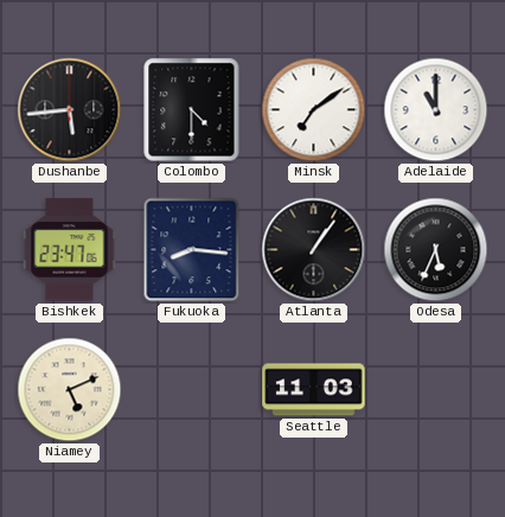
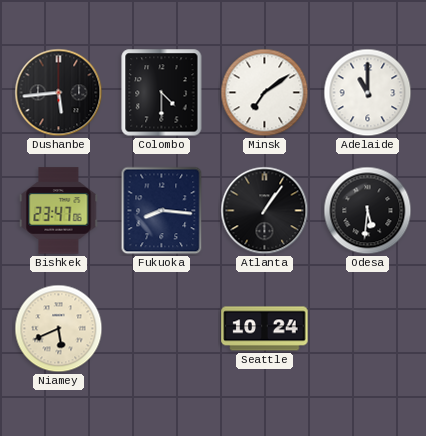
Odesa: 5:34 -> 5:31 (368, 211)
Niamey: 5:11 -> 5:41 (59, 329)
Seattle: 11:03 -> 10:24 (265, 329)
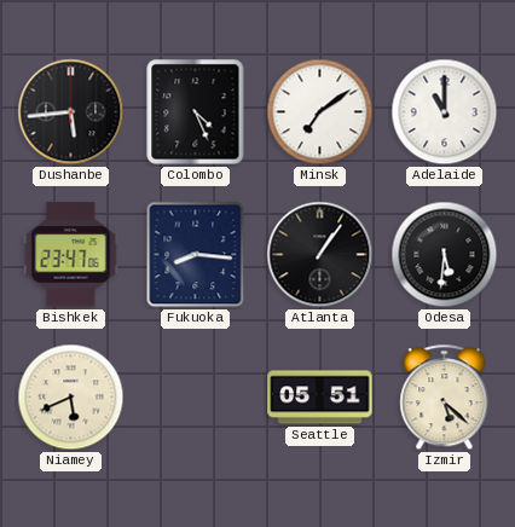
Colombo: 4:30 -> 4:26 (196, 112)
Seattle: 10:24 -> 05:51 (320, 398)
Izmir: none -> 5:22 (445, 398)
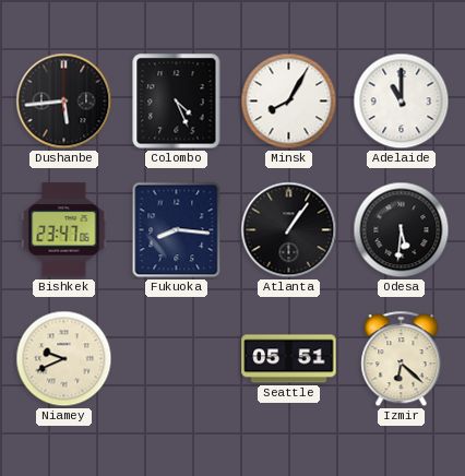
Minsk: 7:09 -> 8:05 (289, 102)
Niamey: 5:41 -> 9:41 (64, 359)
Izmir: 5:22 -> 6:22 (402, 359)
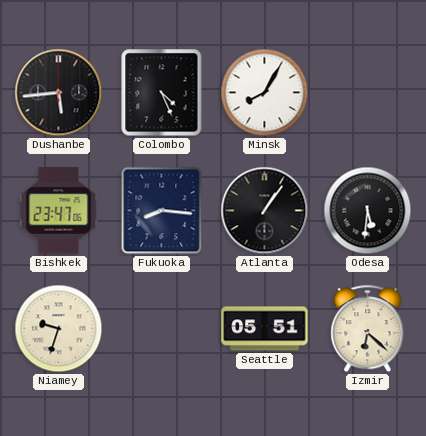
Adelaide: 11:00 -> none (402, 102)
Niamey: 9:41 -> 9:33 (59, 329)
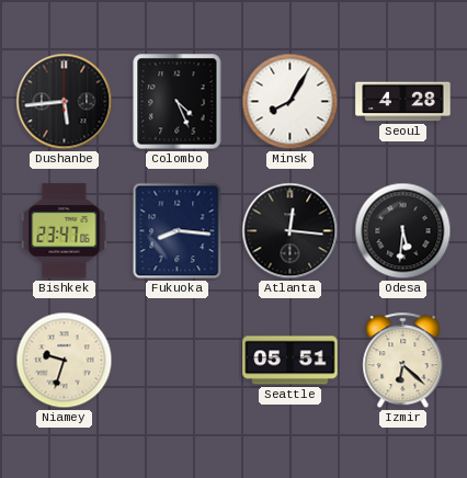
Seoul: none -> 4:28 (403, 102)
Atlanta: 1:06 -> 12:16 (291, 231)
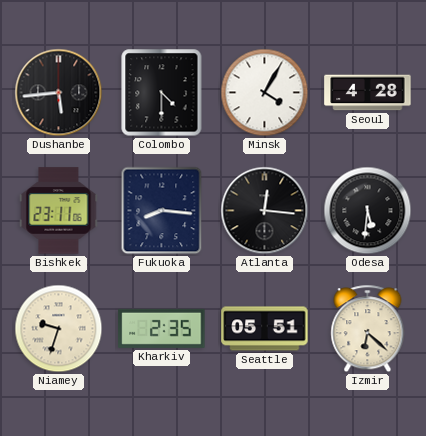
Colombo: 4:26 -> 4:30 (162, 93)
Minsk: 8:05 -> 4:05 (265, 93)
Bishkek: 23:47 -> 23:11 (59, 211)
Kharkiv: none -> 2:35 (162, 328)
